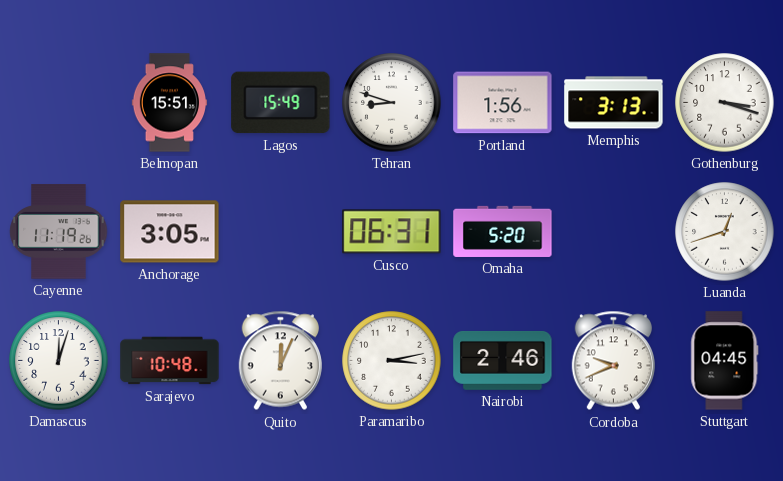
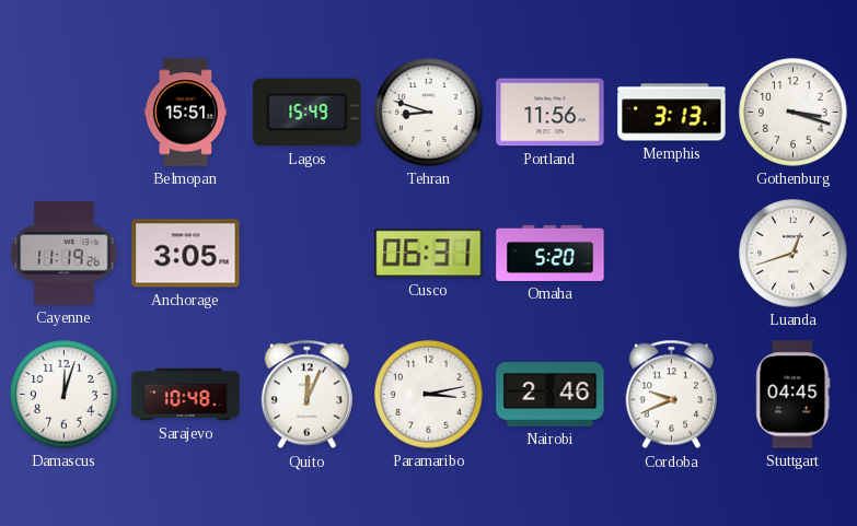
Portland: 1:56 -> 11:56 (551, 113)
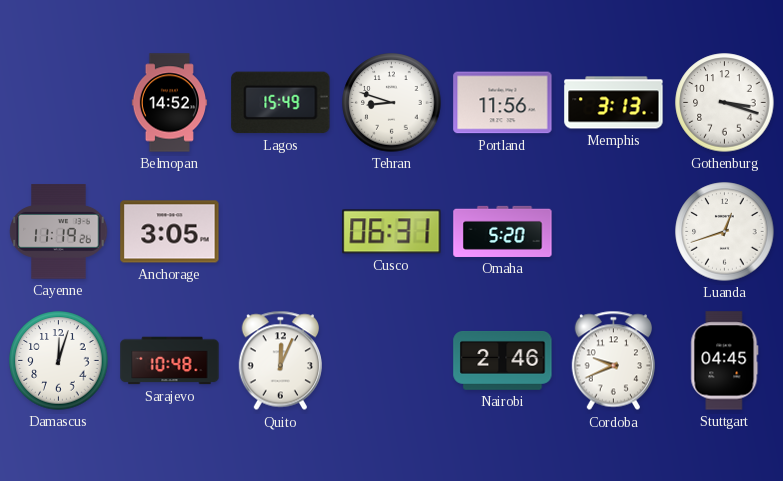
Belmopan: 15:51 -> 14:52 (170, 103)
Paramaribo: 3:13 -> none (429, 395)
